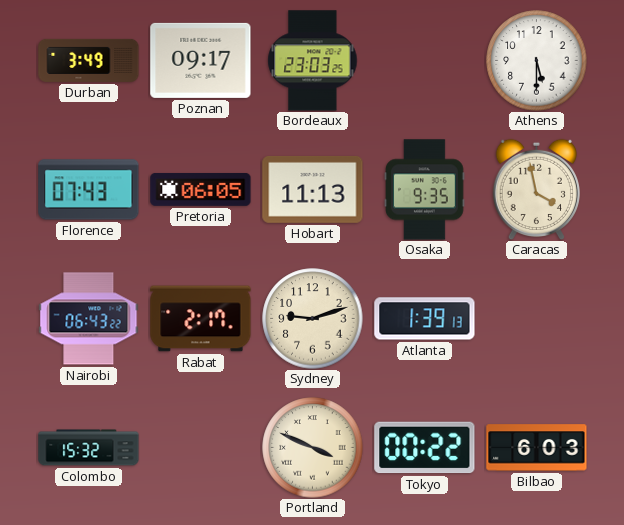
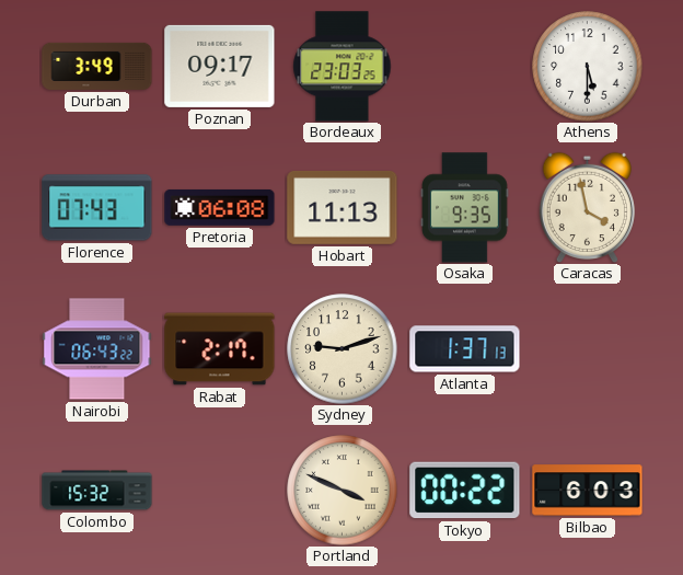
Pretoria: 06:05 -> 06:08 (220, 207)
Atlanta: 1:39 -> 1:37 (465, 349)
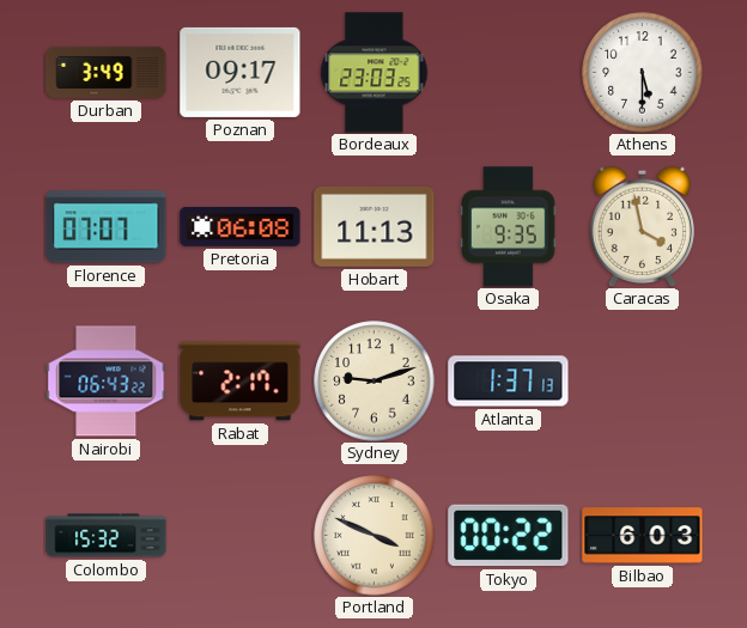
Florence: 07:43 -> 07:07 (107, 227)
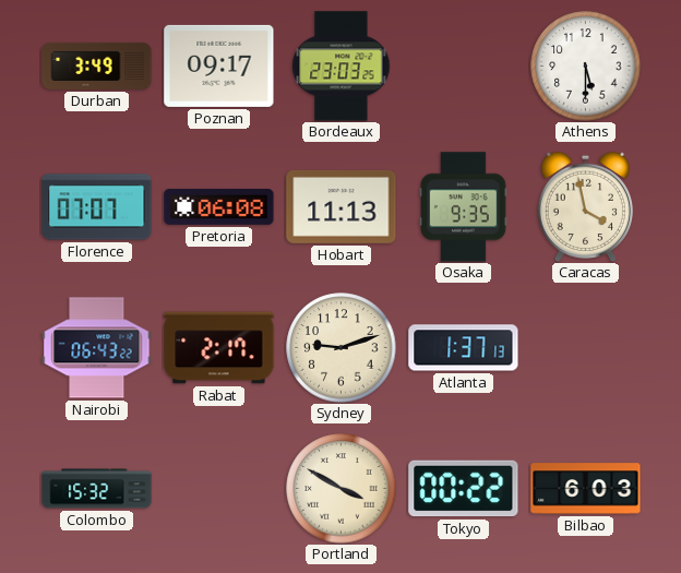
Portland: 3:49 -> 3:50 (342, 489)
